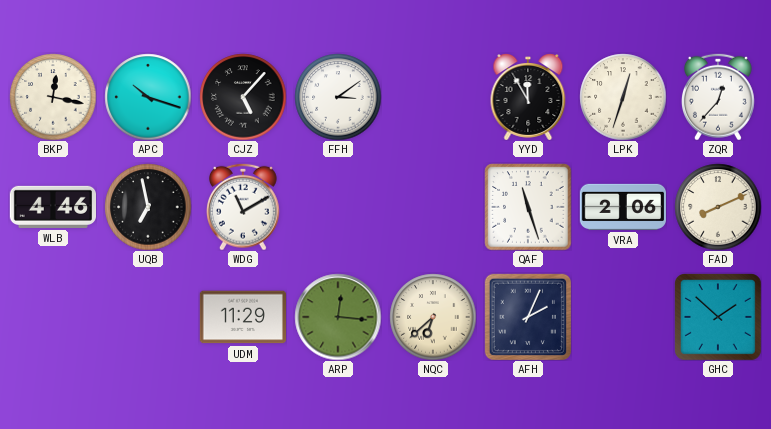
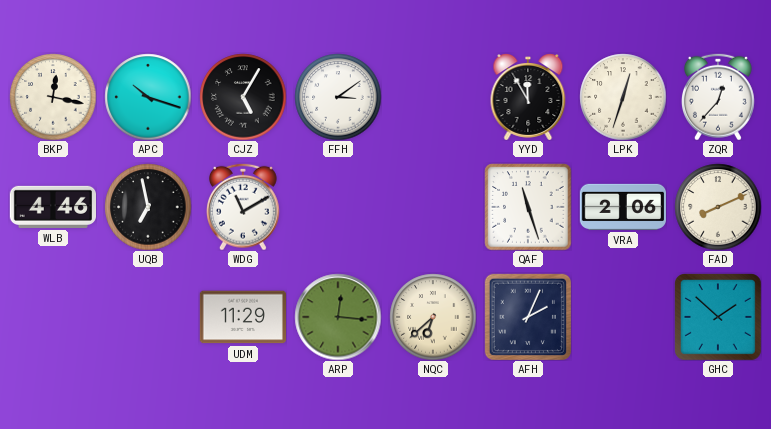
CJZ: 5:07 -> 5:05 (243, 97)
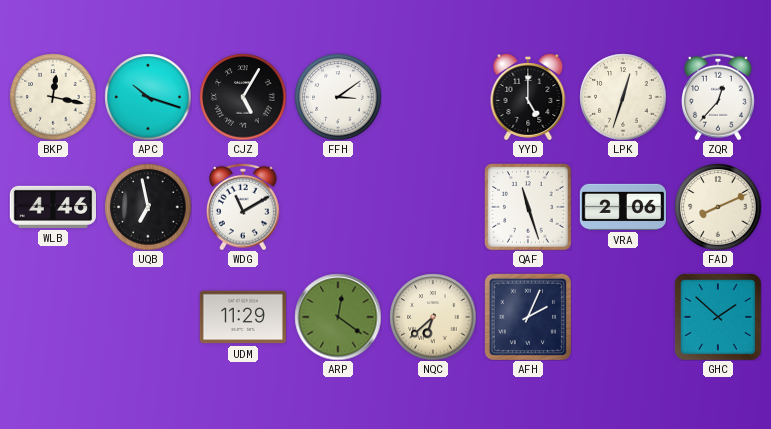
YYD: 11:55 -> 5:00 (528, 97)
ARP: 12:16 -> 12:21 (338, 317)
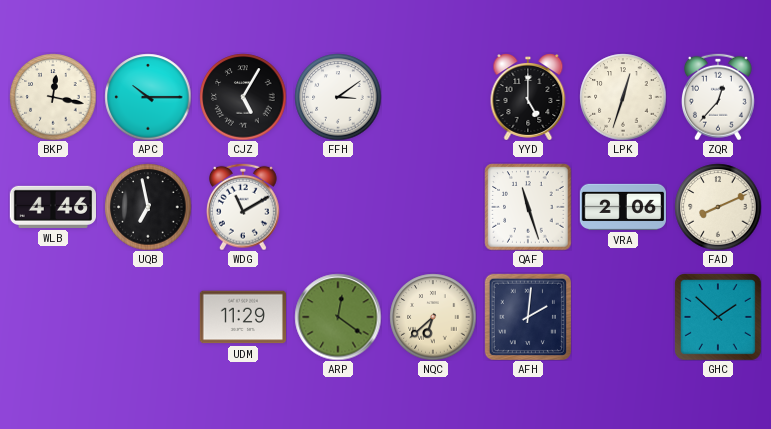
APC: 10:18 -> 10:15 (148, 97)
AFH: 2:04 -> 2:01 (527, 316)
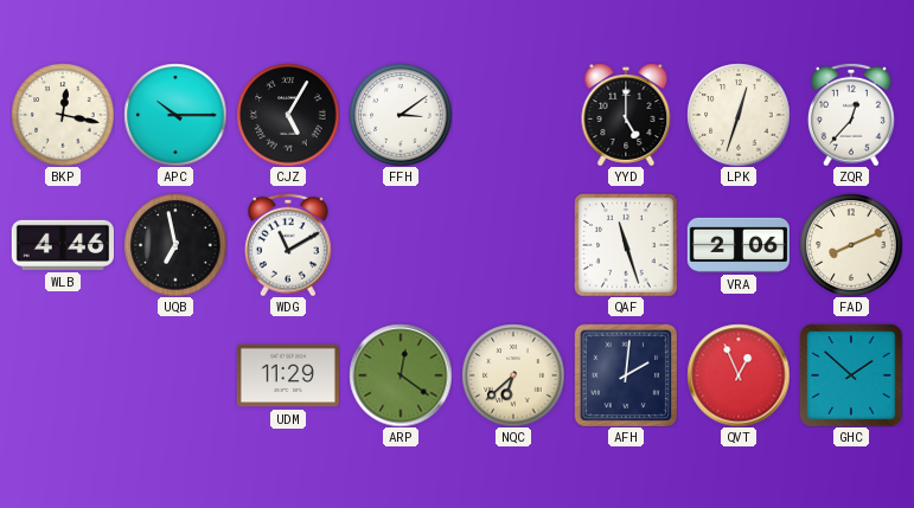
QVT: none -> 12:56 (739, 375)
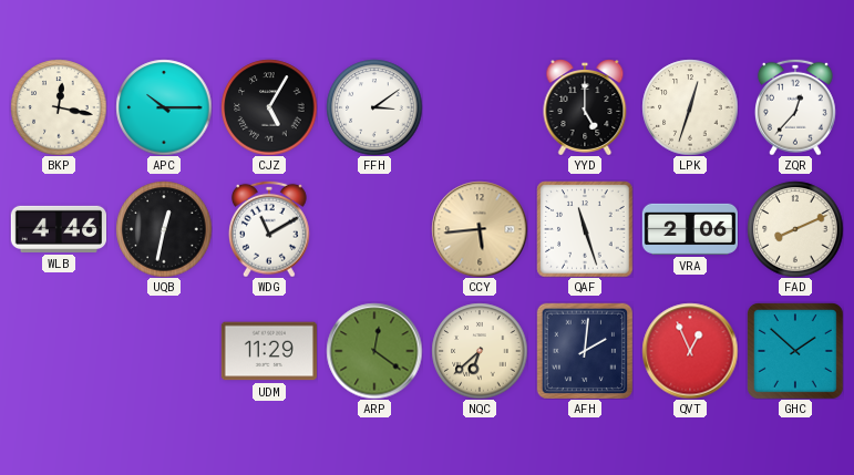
UQB: 6:58 -> 12:32 (164, 229)
CCY: none -> 5:44 (480, 229)
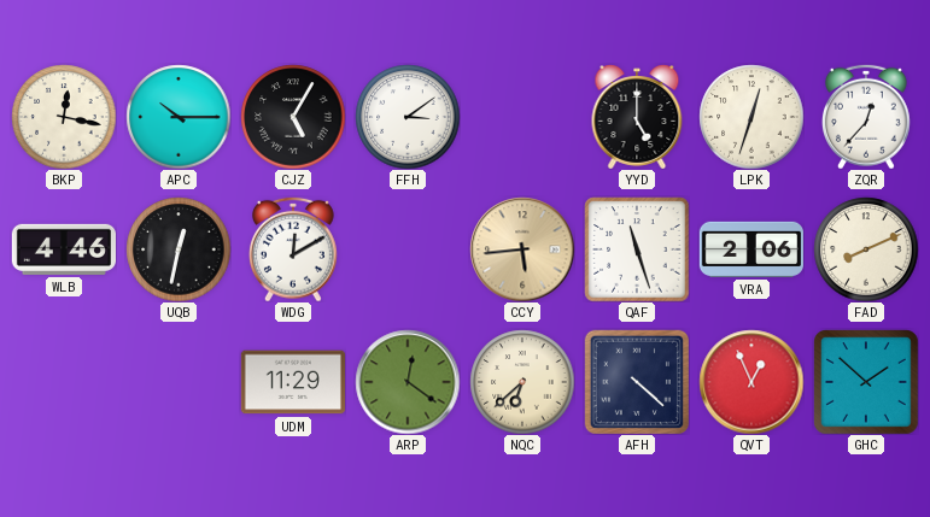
WDG: 11:10 -> 12:10 (293, 249)
AFH: 2:01 -> 4:22 (636, 381)
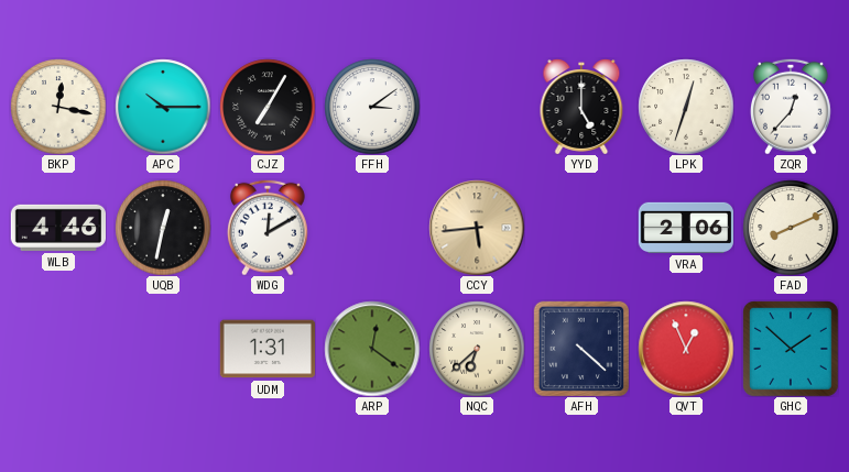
CJZ: 5:05 -> 7:05 (268, 107)
QAF: 11:27 -> none (637, 249)
UDM: 11:29 -> 1:31 (266, 349)
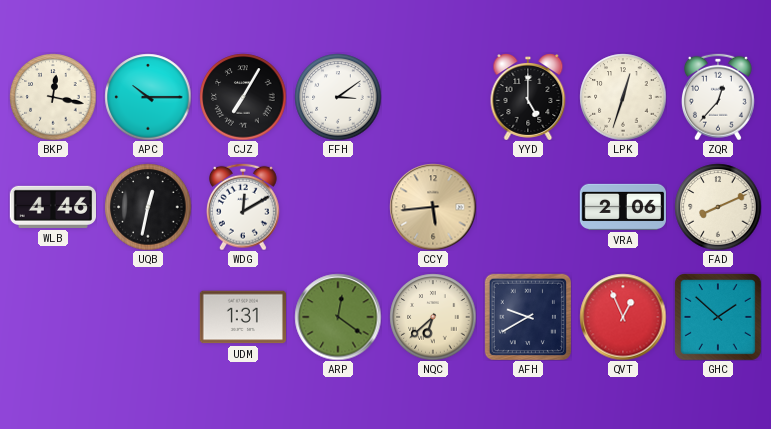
AFH: 4:22 -> 9:40 (527, 316)
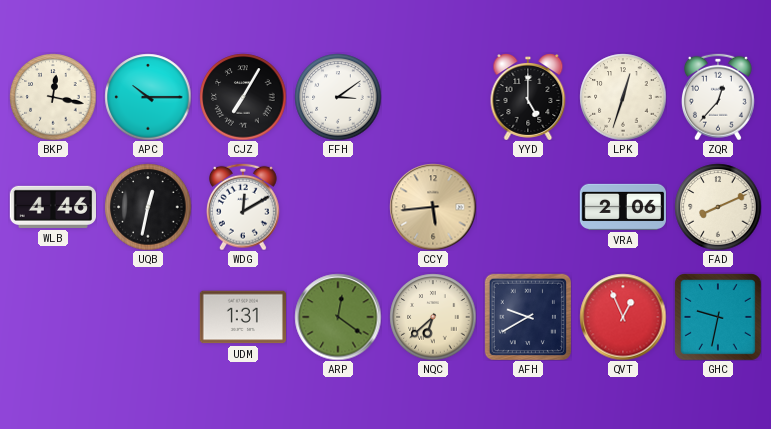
GHC: 1:52 -> 9:32 (718, 317)
